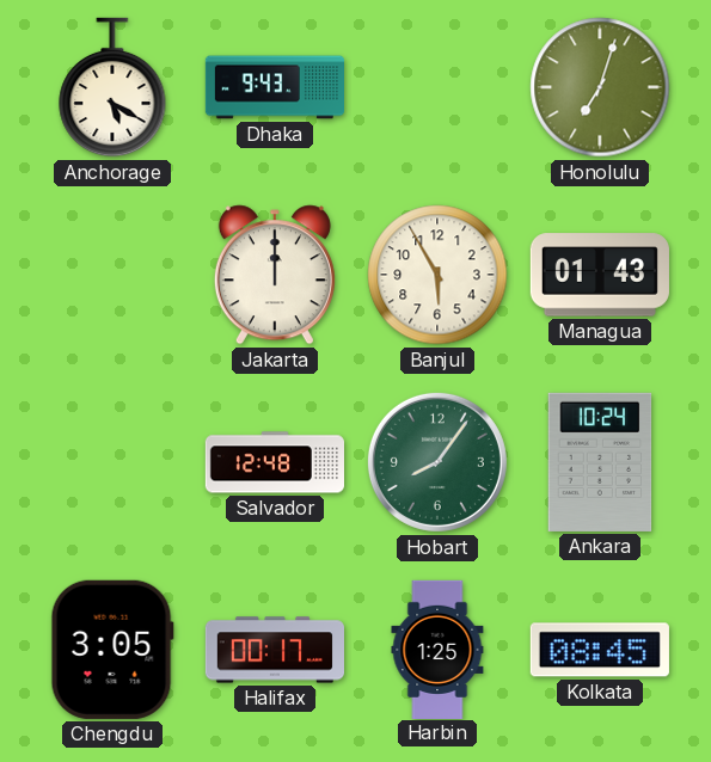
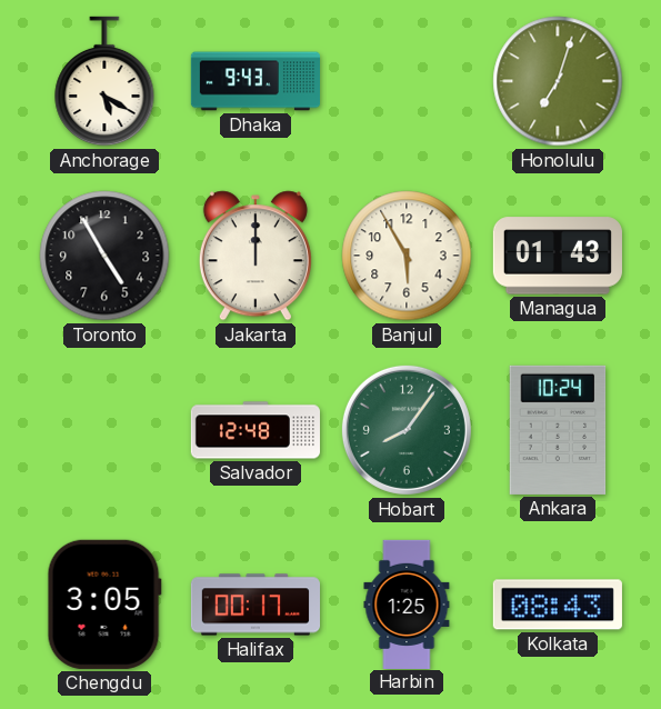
Toronto: none -> 4:55 (104, 256)
Kolkata: 08:45 -> 08:43 (558, 605)
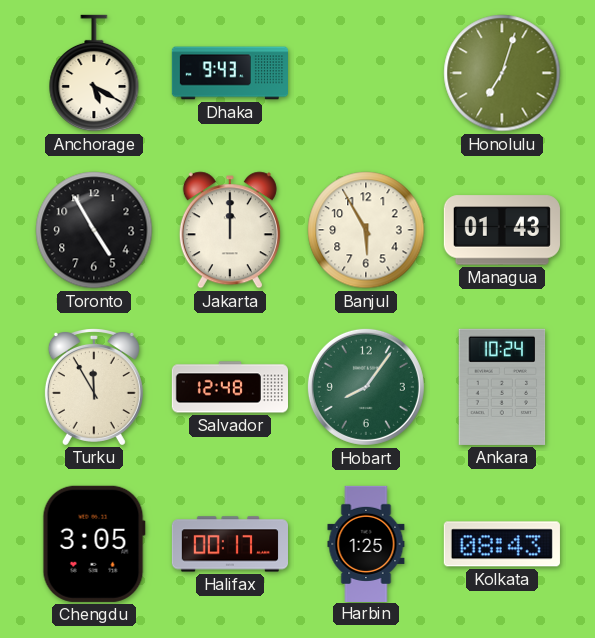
Turku: none -> 11:55 (94, 387)
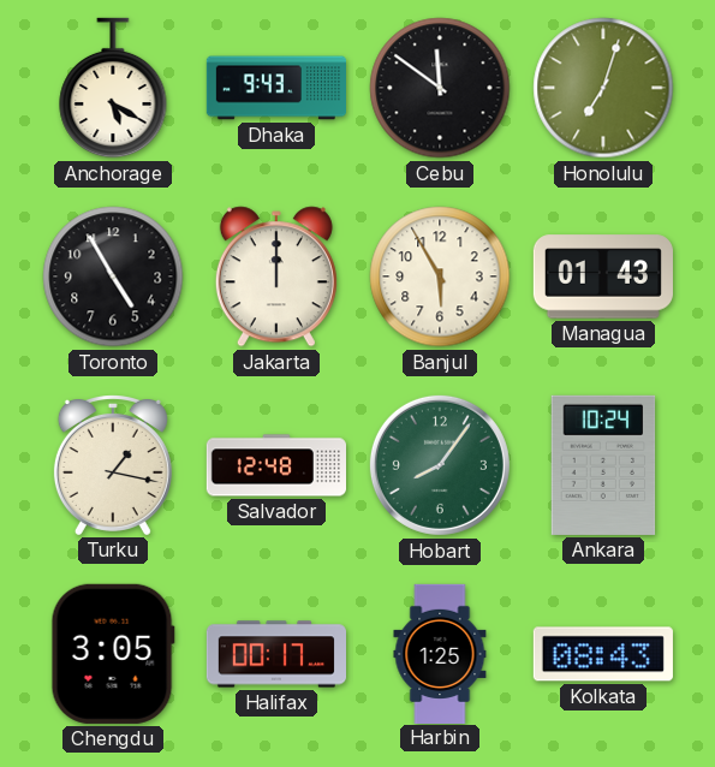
Cebu: none -> 11:51 (440, 88)
Turku: 11:55 -> 1:17 (113, 465)
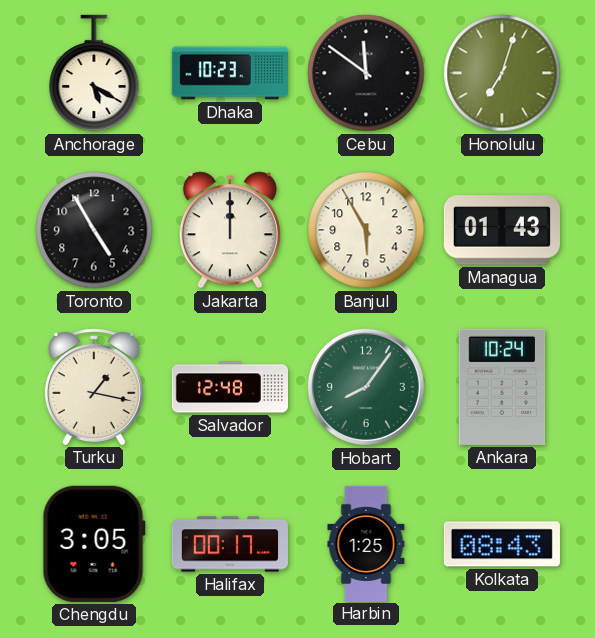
Dhaka: 9:43 -> 10:23 (229, 73)
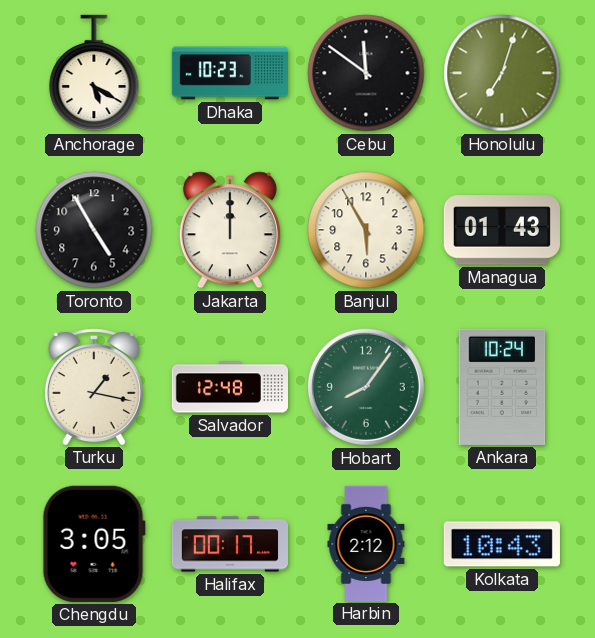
Harbin: 1:25 -> 2:12 (366, 543)
Kolkata: 08:43 -> 10:43 (502, 544)
